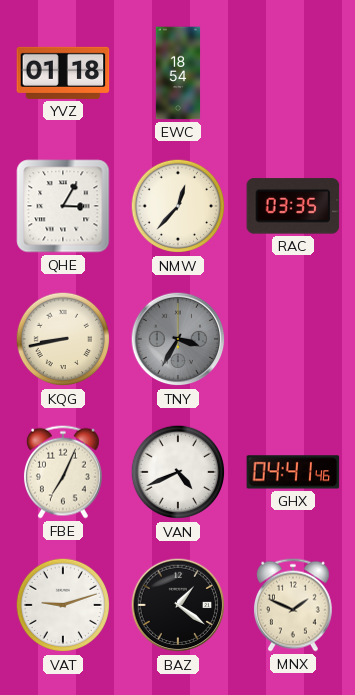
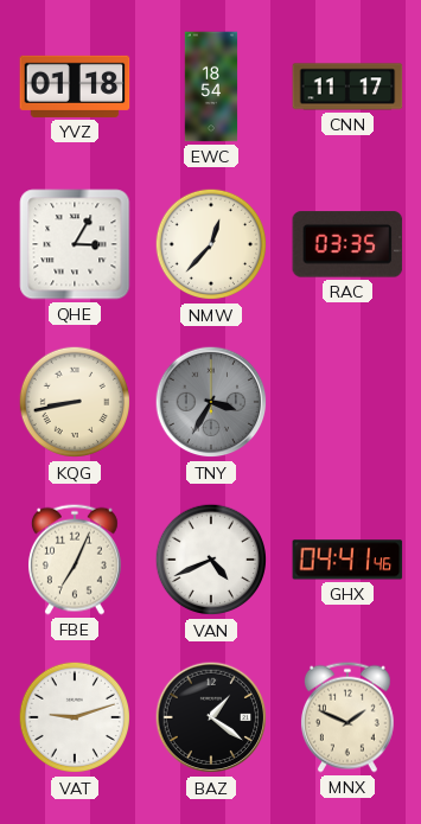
CNN: none -> 11:17 (347, 87)
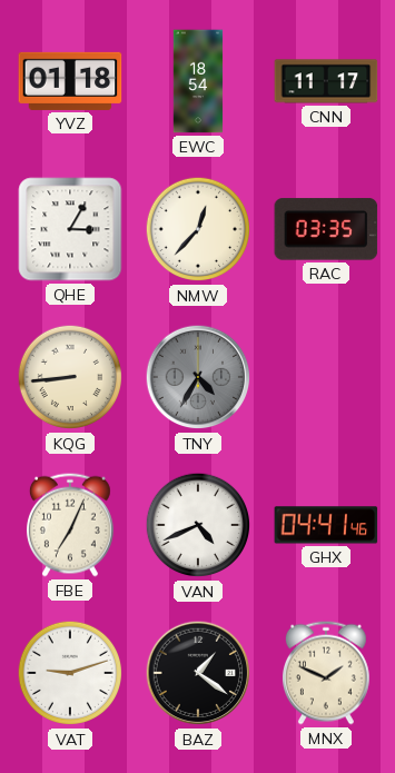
KQG: 8:43 -> 8:44 (70, 377)
TNY: 3:35 -> 4:35 (198, 377)
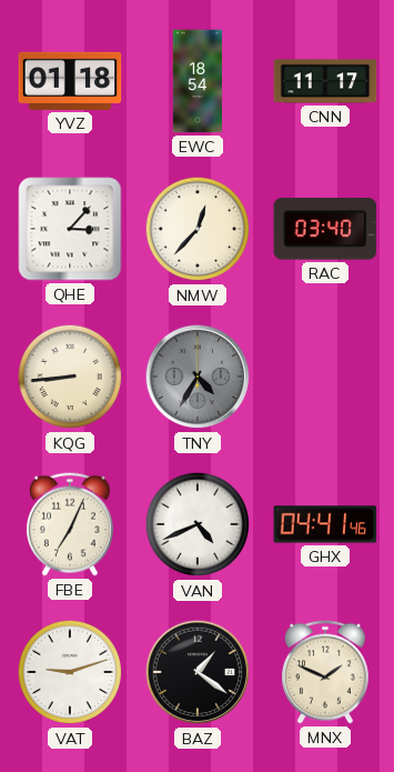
QHE: 3:05 -> 3:07 (70, 229)
RAC: 03:35 -> 03:40 (325, 229)
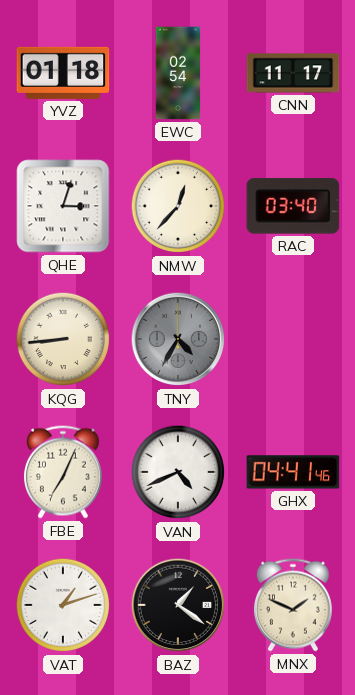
EWC: 18:54 -> 02:54 (178, 73)
QHE: 3:07 -> 3:03 (63, 206)
VAT: 9:12 -> 1:12 (63, 605)
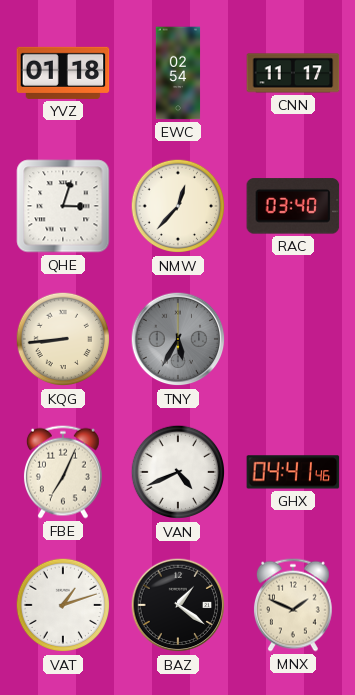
TNY: 4:35 -> 5:35 (178, 339)
